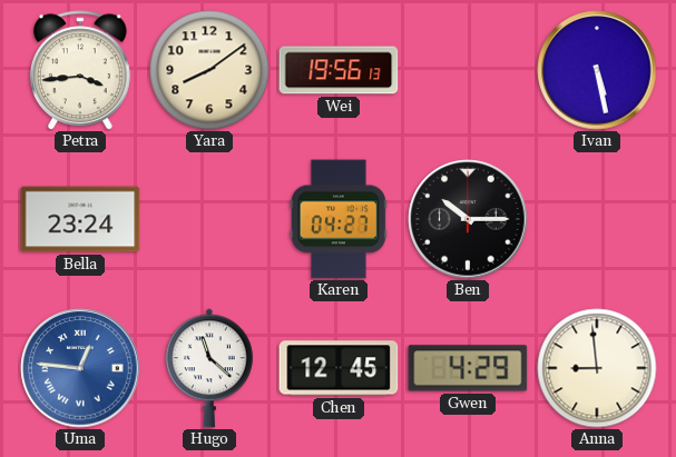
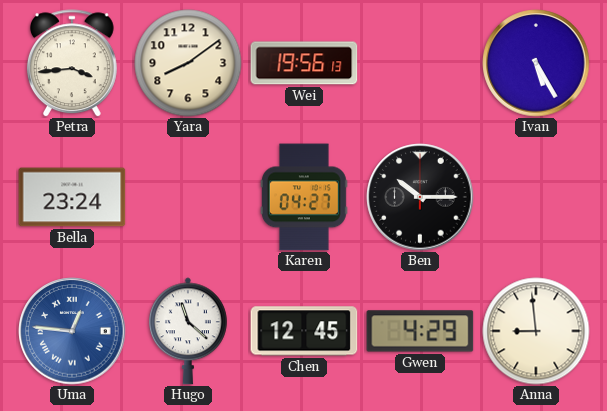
Ivan: 5:28 -> 5:25 (536, 63)
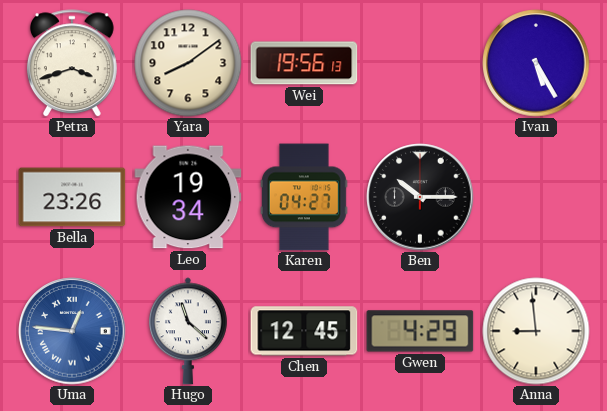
Petra: 3:44 -> 3:42 (72, 63)
Bella: 23:24 -> 23:26 (72, 197)
Leo: none -> 19:34 (188, 197)
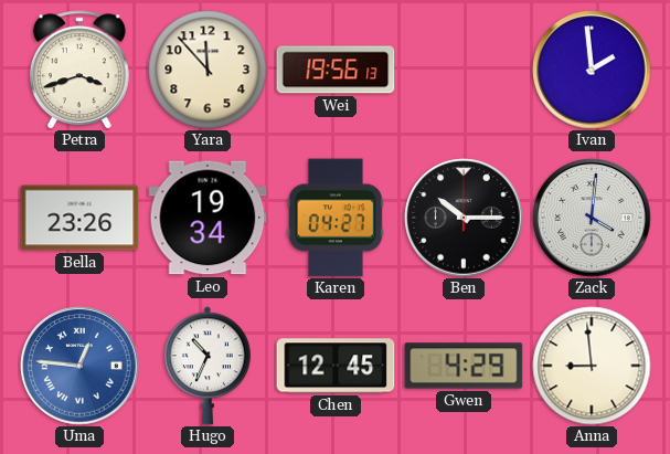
Yara: 8:09 -> 11:53 (208, 70)
Ivan: 5:25 -> 1:59 (592, 70)
Zack: none -> 4:01 (592, 218)
Hugo: 11:22 -> 10:34 (208, 366)
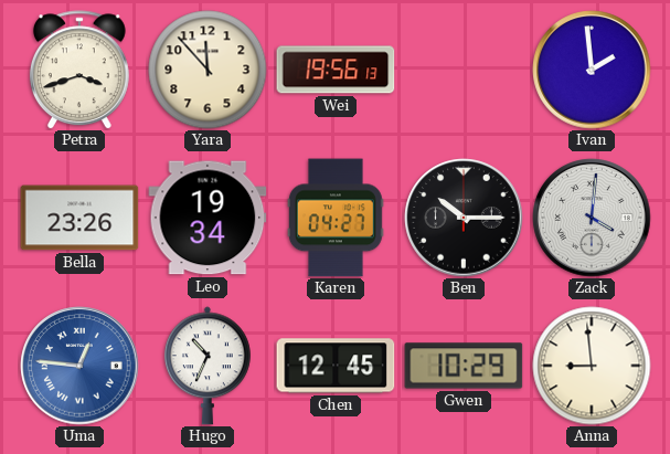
Gwen: 4:29 -> 10:29 (464, 366)
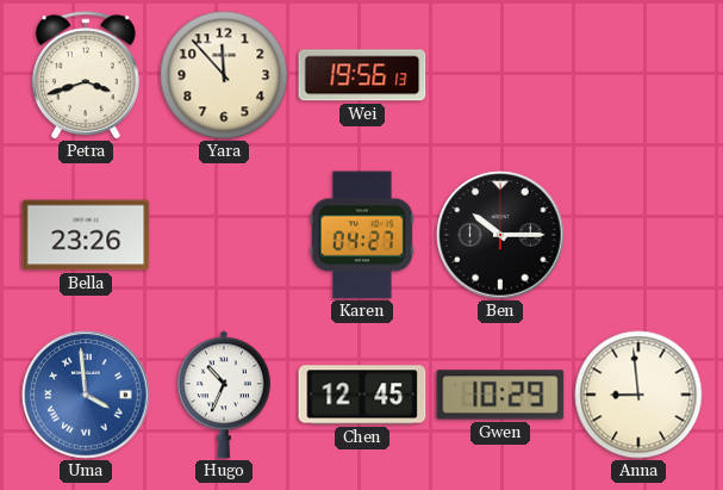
Ivan: 1:59 -> none (592, 70)
Leo: 19:34 -> none (208, 218)
Zack: 4:01 -> none (592, 218)
Uma: 12:46 -> 3:59 (86, 395)
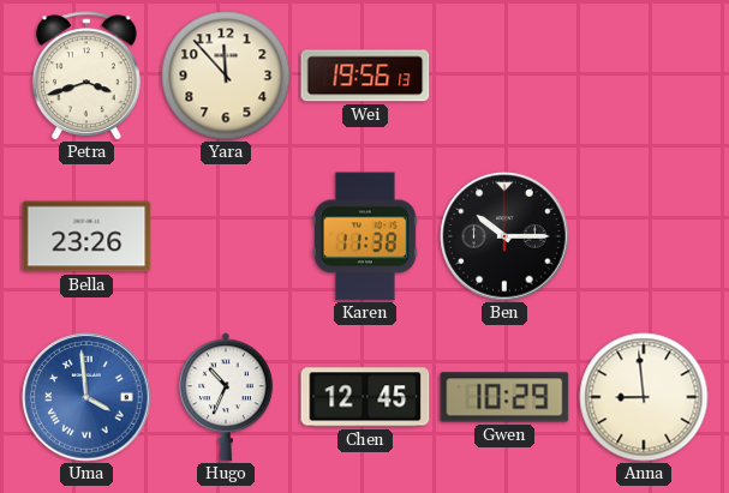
Karen: 04:27 -> 11:38 (365, 236)
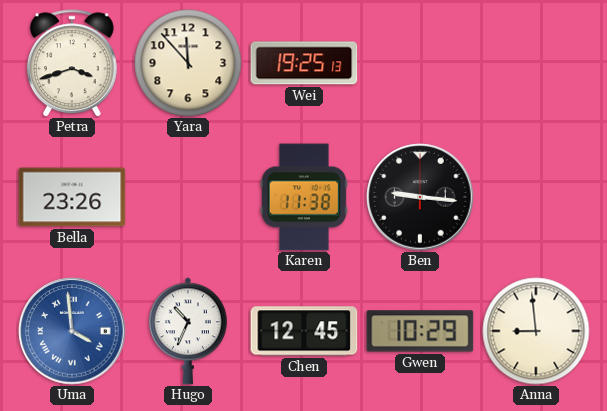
Wei: 19:56 -> 19:25 (304, 63)
Ben: 10:15 -> 9:16 (420, 197)
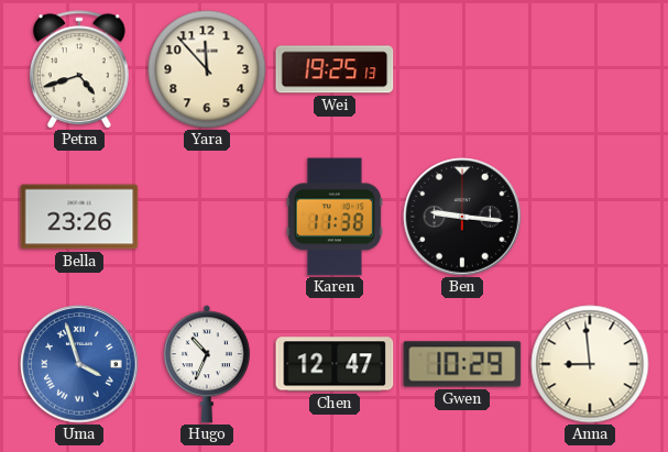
Petra: 3:42 -> 4:42 (79, 69)
Uma: 3:59 -> 3:57 (79, 364)
Chen: 12:45 -> 12:47 (335, 364)
